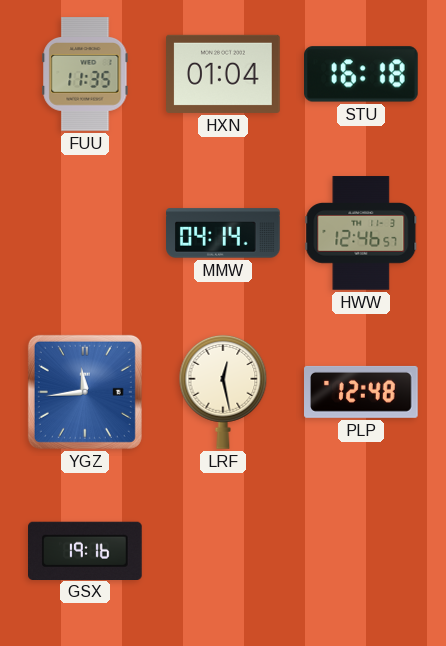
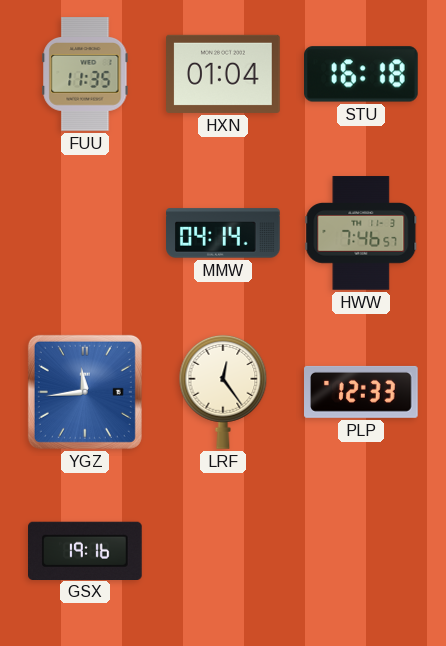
HWW: 12:46 -> 7:46 (361, 233)
LRF: 12:28 -> 12:24 (223, 392)
PLP: 12:48 -> 12:33 (361, 392)
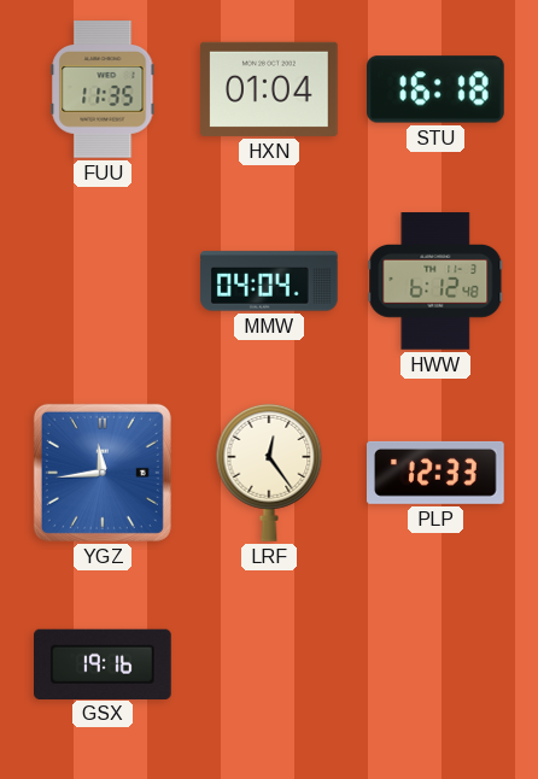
MMW: 04:14 -> 04:04 (269, 281)
HWW: 7:46 -> 6:12 (435, 281)
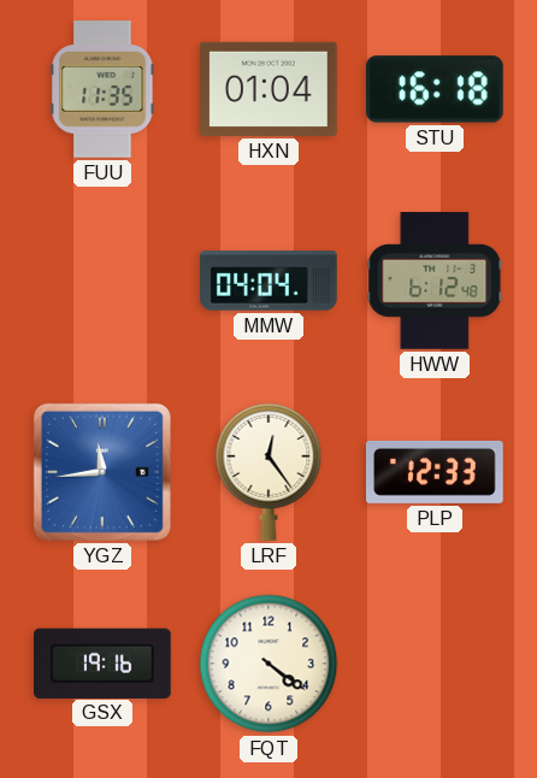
FQT: none -> 4:21 (268, 664)
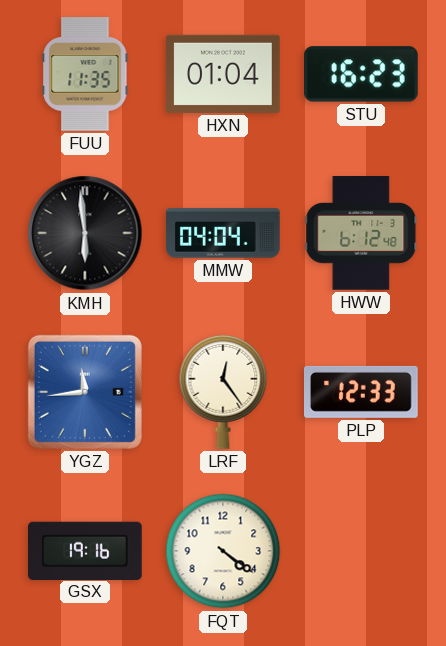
STU: 16:18 -> 16:23 (362, 74)
KMH: none -> 5:59 (85, 233)
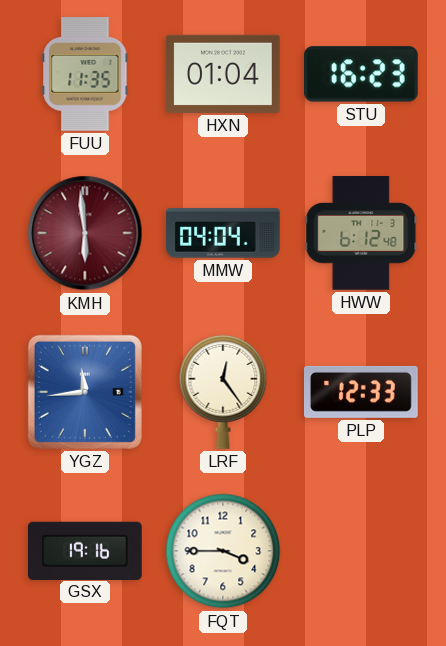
KMH dial: black -> burgundy (85, 233)
FQT: 4:21 -> 3:45 (223, 551)
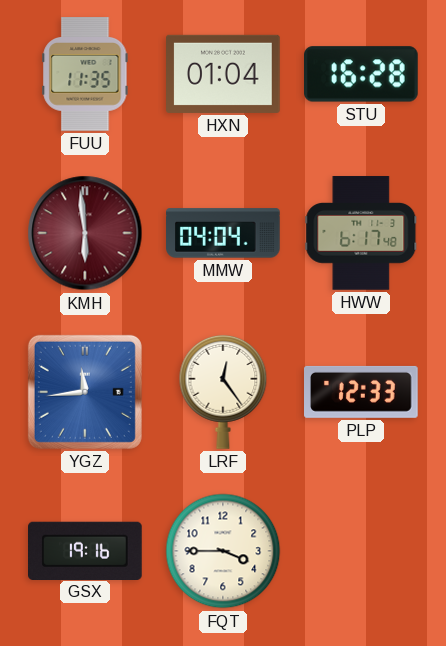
STU: 16:23 -> 16:28 (362, 74)
HWW: 6:12 -> 6:17 (361, 233)
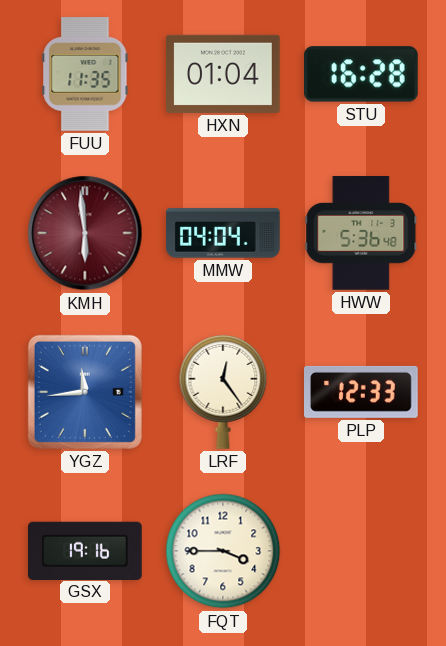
HWW: 6:17 -> 5:36 (361, 233)
